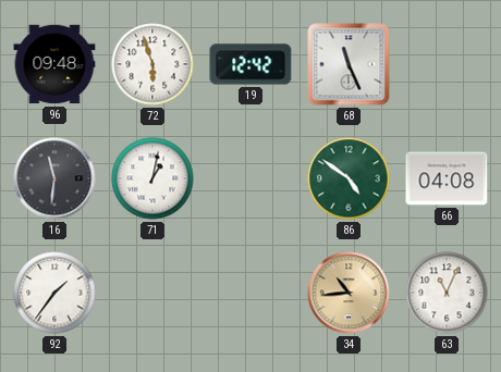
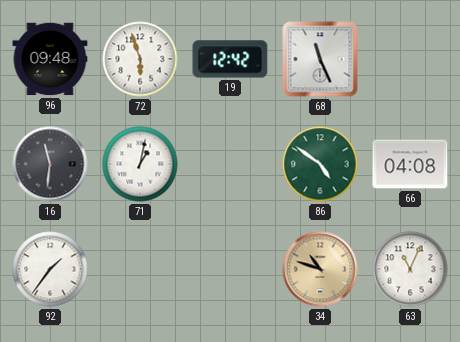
34: 10:44 -> 10:48 (320, 269)
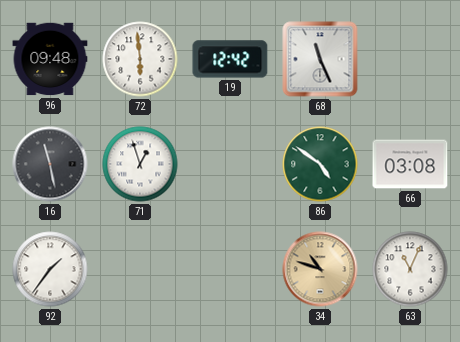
72: 5:57 -> 5:59 (140, 59)
16: 11:31 -> 11:28 (50, 164)
71: 1:02 -> 12:57 (140, 164)
66: 04:08 -> 03:08 (410, 164)
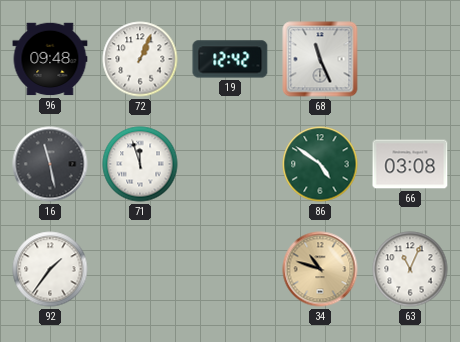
72: 5:59 -> 1:04 (140, 59)
71: 12:57 -> 11:57 (140, 164)
